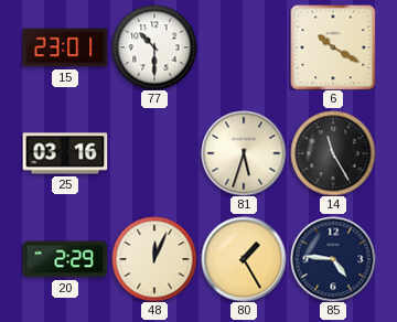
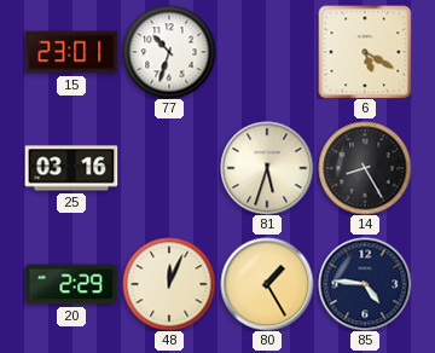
77: 10:30 -> 10:33 (169, 52)
6: 10:20 -> 5:20 (365, 52)
14: 11:25 -> 8:25 (365, 168)
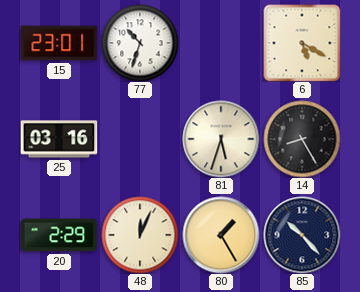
85: 4:46 -> 10:23 (302, 235)
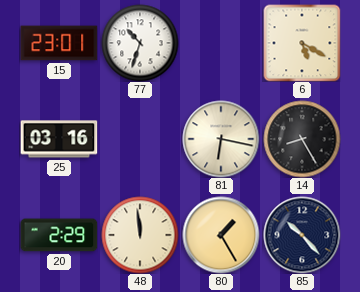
81: 5:33 -> 6:17 (221, 139)
48: 12:04 -> 11:59 (140, 235)
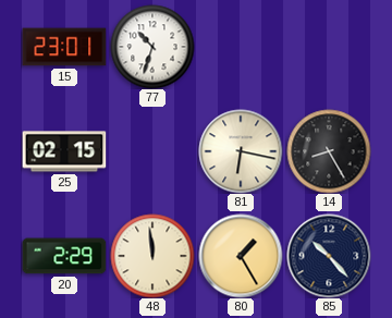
6: 5:20 -> none (302, 43)
25: 03:16 -> 02:15 (64, 151)
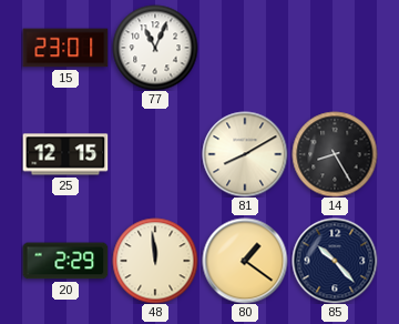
77: 10:33 -> 11:04 (155, 48)
25: 02:15 -> 12:15 (65, 154)
81: 6:17 -> 8:10 (245, 154)
80: 1:25 -> 1:21 (245, 261)
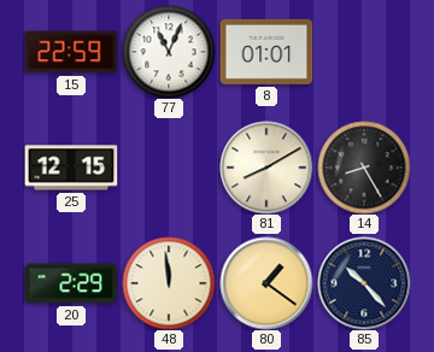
15: 23:01 -> 22:59 (71, 52)
8: none -> 01:01 (266, 52)
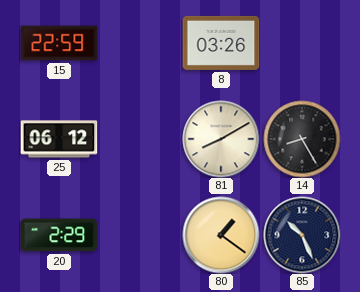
77: 11:04 -> none (169, 52)
8: 01:01 -> 03:26 (221, 43)
25: 12:15 -> 06:12 (59, 139)
48: 11:59 -> none (169, 283)
85: 10:23 -> 10:26 (302, 235)
